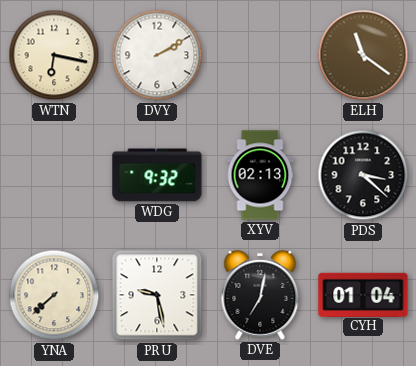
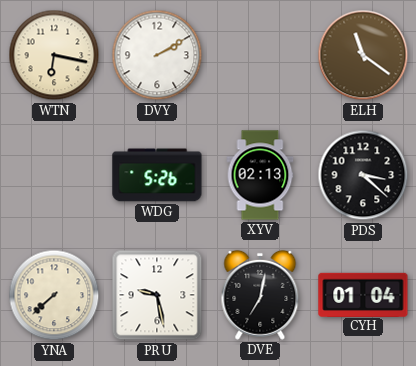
WDG: 9:32 -> 5:26 (157, 175)
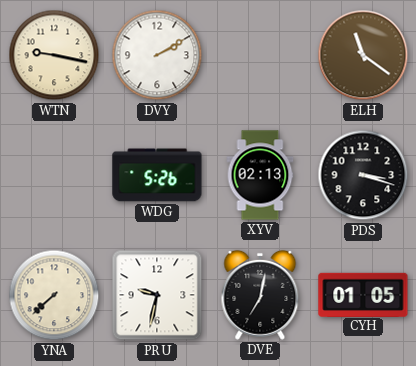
WTN: 6:17 -> 9:17 (54, 55)
PDS: 3:22 -> 3:18 (363, 175)
PRU: 9:28 -> 9:32 (157, 295)
CYH: 01:04 -> 01:05 (363, 294)
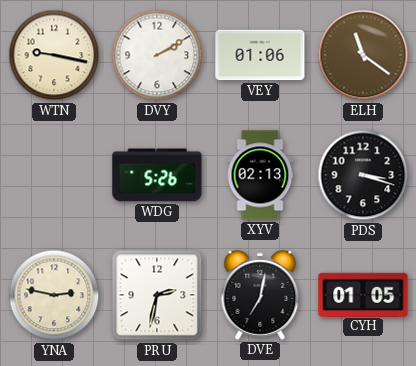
VEY: none -> 01:06 (260, 55)
YNA: 7:38 -> 2:47 (54, 295)
PRU: 9:32 -> 2:32 (157, 295)
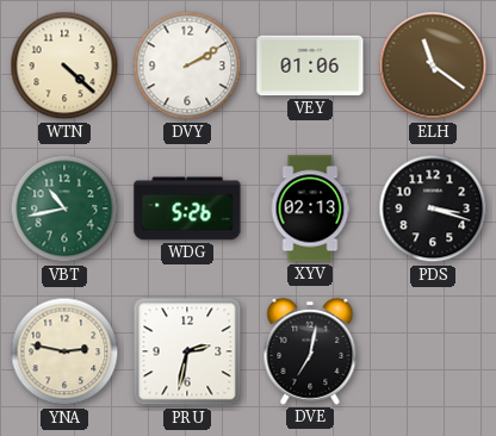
WTN: 9:17 -> 4:22 (64, 66)
VBT: none -> 10:43 (64, 208)
CYH: 01:05 -> none (363, 294)
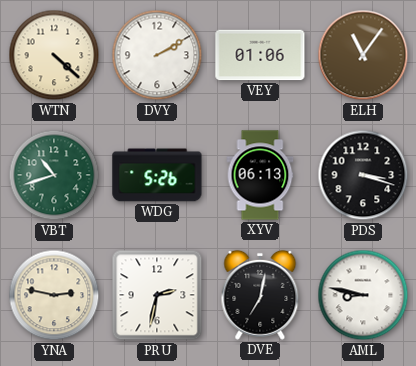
ELH: 11:21 -> 11:06 (363, 55)
VBT: 10:43 -> 10:42 (54, 175)
XYV: 02:13 -> 06:13 (260, 175)
AML: none -> 8:47 (363, 295)
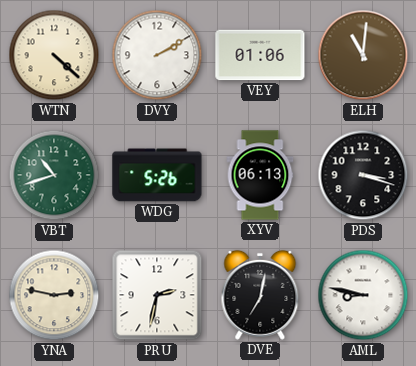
ELH: 11:06 -> 11:01 (363, 55)
